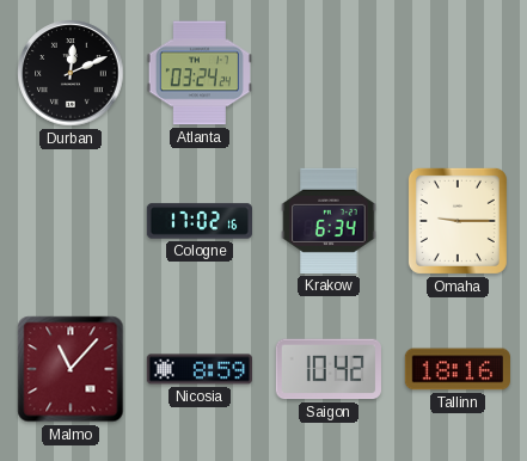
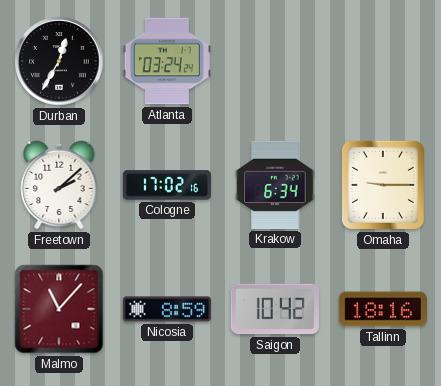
Durban: 12:11 -> 12:35 (59, 61)
Freetown: none -> 2:08 (59, 185)
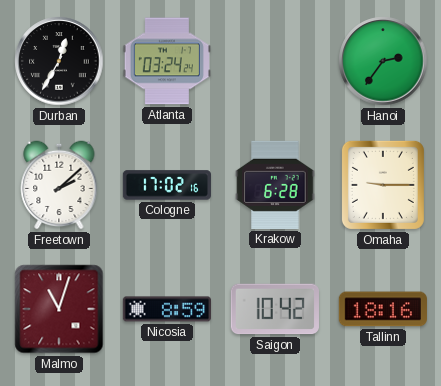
Hanoi: none -> 2:36 (383, 61)
Krakow: 6:34 -> 6:28 (275, 185)
Malmo: 11:07 -> 11:03 (59, 309)
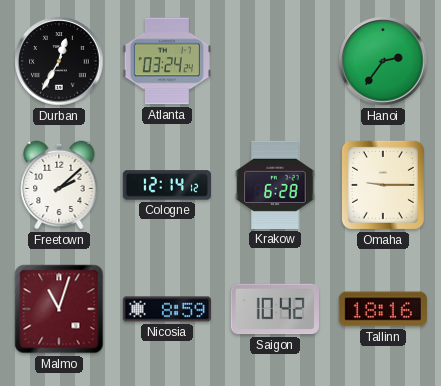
Cologne: 17:02 -> 12:14 (166, 185)
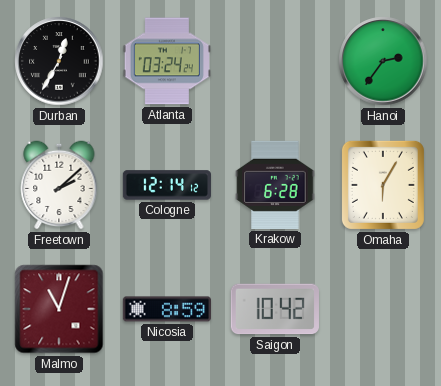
Omaha: 9:15 -> 6:05 (383, 185)
Tallinn: 18:16 -> none (383, 309)
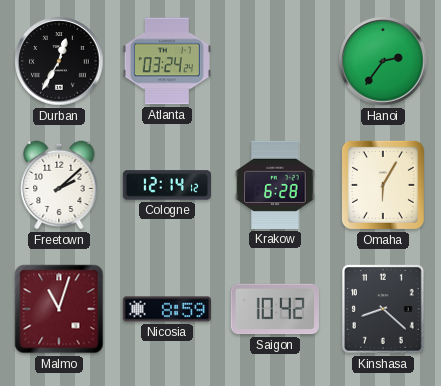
Kinshasa: none -> 8:22 (384, 310)
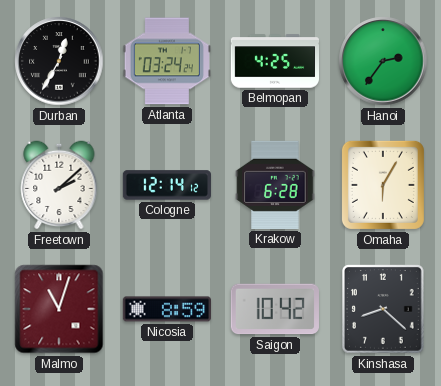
Belmopan: none -> 4:25 (274, 61)
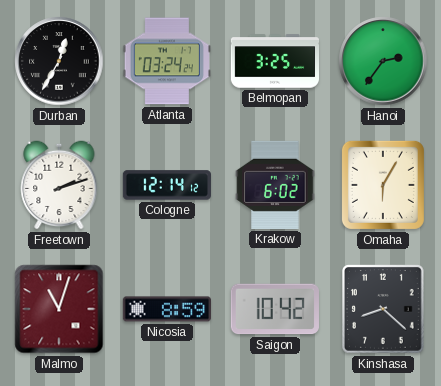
Belmopan: 4:25 -> 3:25 (274, 61)
Freetown: 2:08 -> 2:12 (59, 185)
Krakow: 6:28 -> 6:02 (275, 185)
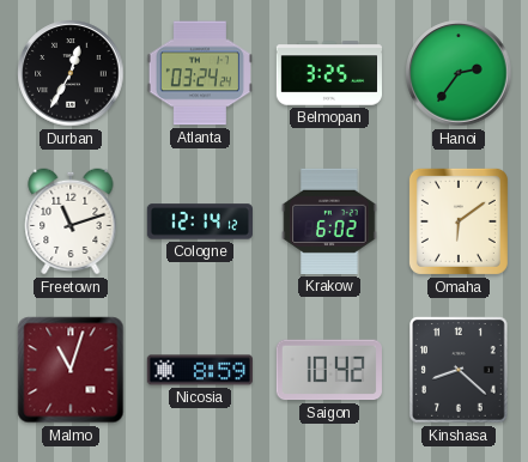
Freetown: 2:12 -> 11:12 (71, 221)
Omaha: 6:05 -> 6:09 (459, 221)
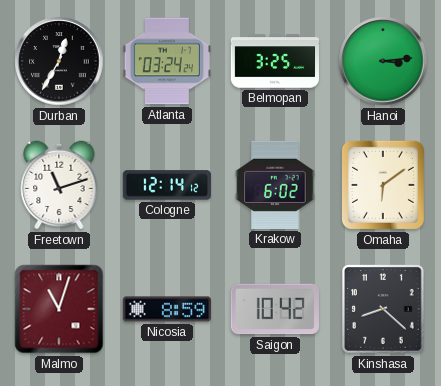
Hanoi: 2:36 -> 3:14 (383, 61)
